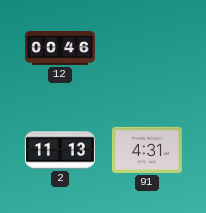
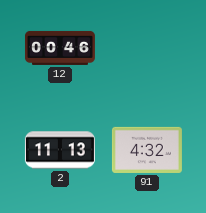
91: 4:31 -> 4:32 (147, 150)
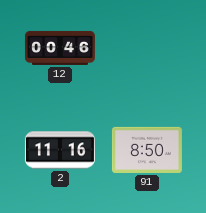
2: 11:13 -> 11:16 (60, 150)
91: 4:32 -> 8:50 (147, 150)
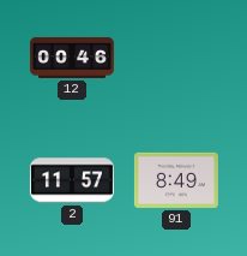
2: 11:16 -> 11:57 (72, 180)
91: 8:50 -> 8:49 (176, 180)
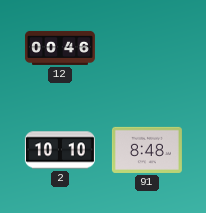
2: 11:57 -> 10:10 (60, 150)
91: 8:49 -> 8:48 (147, 150)
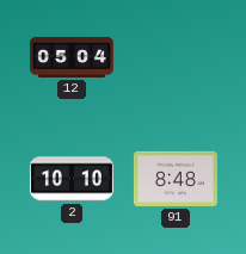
12: 00:46 -> 05:04 (72, 57)
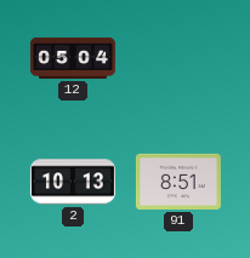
2: 10:10 -> 10:13 (73, 182)
91: 8:48 -> 8:51 (178, 182)
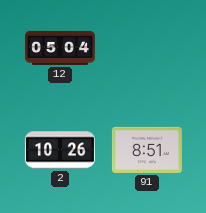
2: 10:13 -> 10:26 (60, 150)
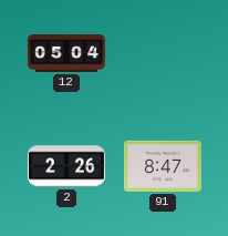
2: 10:26 -> 2:26 (66, 166)
91: 8:51 -> 8:47 (163, 166)
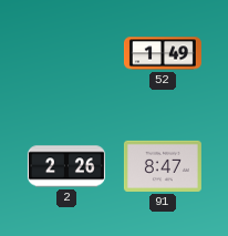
12: 05:04 -> none (66, 53)
52: none -> 1:49 (163, 53)
